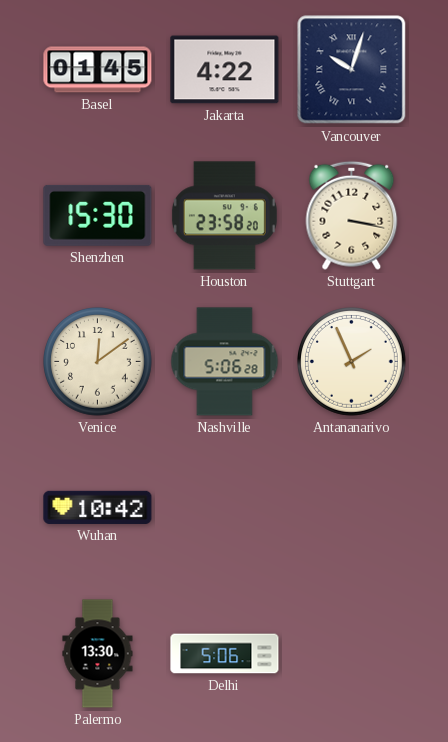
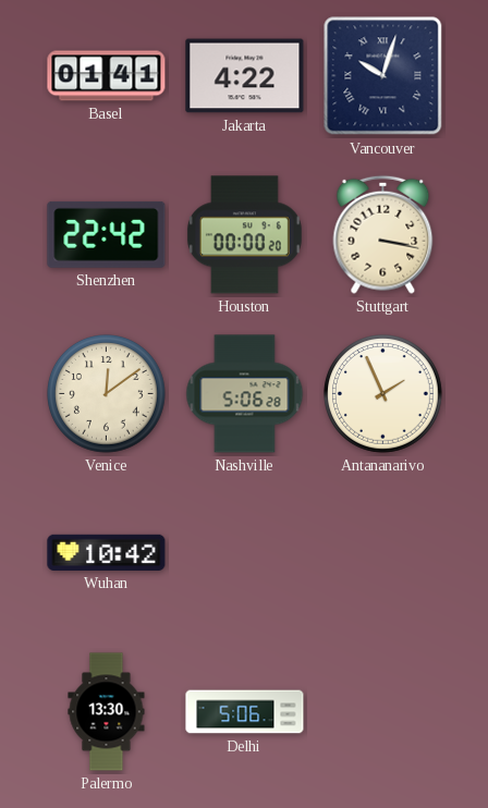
Basel: 01:45 -> 01:41 (107, 76)
Shenzhen: 15:30 -> 22:42 (107, 234)
Houston: 23:58 -> 00:00 (244, 235)
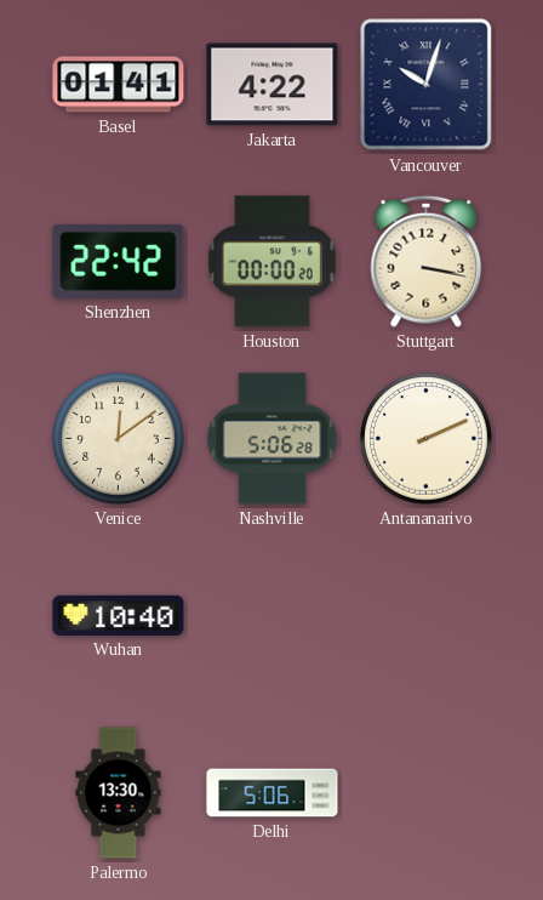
Antananarivo: 1:56 -> 2:11 (427, 439)
Wuhan: 10:42 -> 10:40 (119, 615)
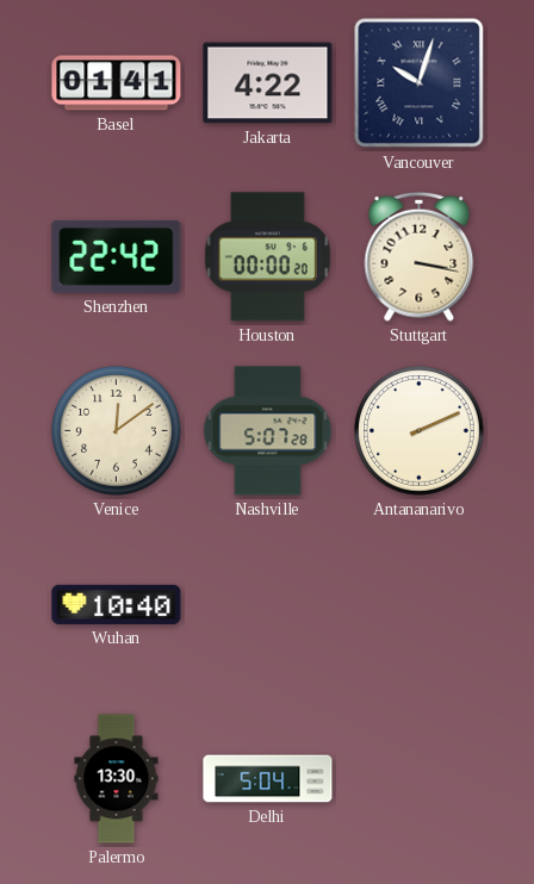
Nashville: 5:06 -> 5:07 (268, 431)
Delhi: 5:06 -> 5:04 (268, 779)
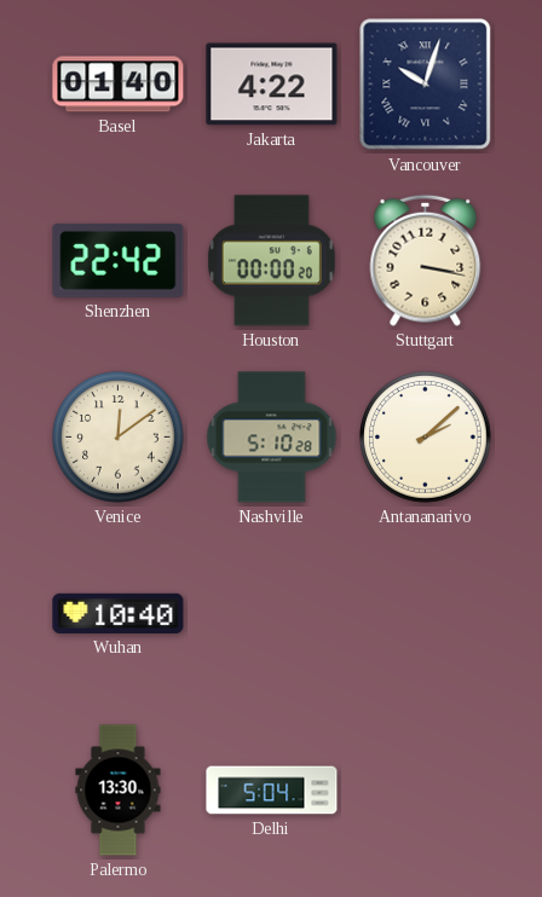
Basel: 01:41 -> 01:40 (119, 85)
Nashville: 5:07 -> 5:10 (272, 438)
Antananarivo: 2:11 -> 2:08 (426, 438)
